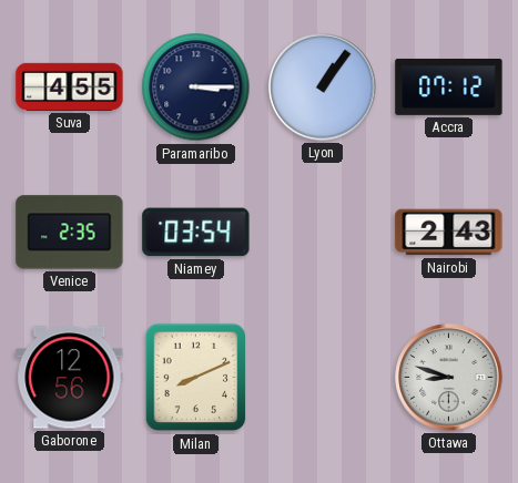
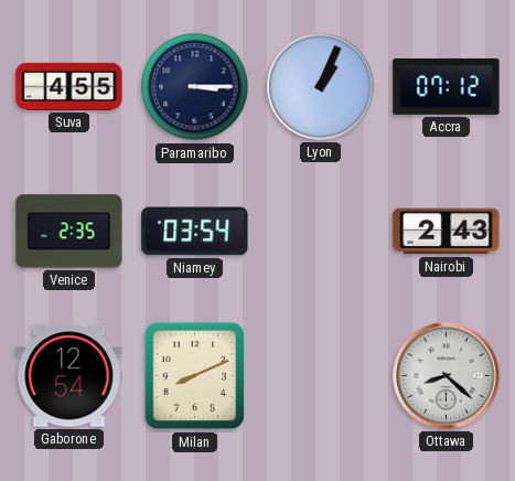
Lyon: 1:06 -> 1:04 (321, 87)
Gaborone: 12:56 -> 12:54 (69, 376)
Ottawa: 8:48 -> 8:22 (447, 376)
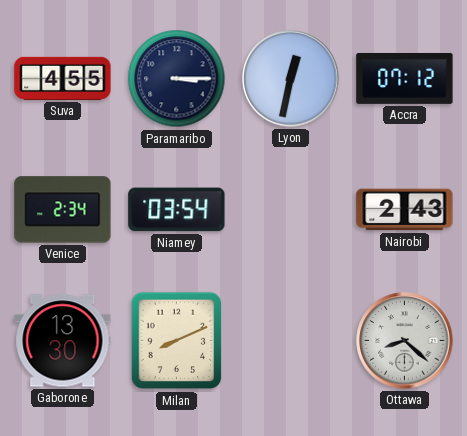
Lyon: 1:04 -> 12:32 (291, 79)
Venice: 2:35 -> 2:34 (63, 210)
Gaborone: 12:54 -> 13:30 (63, 341)
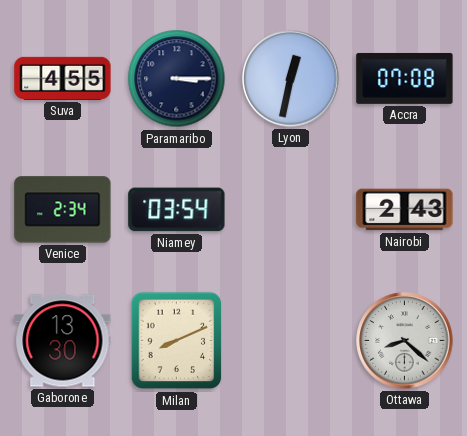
Accra: 07:12 -> 07:08 (405, 78)
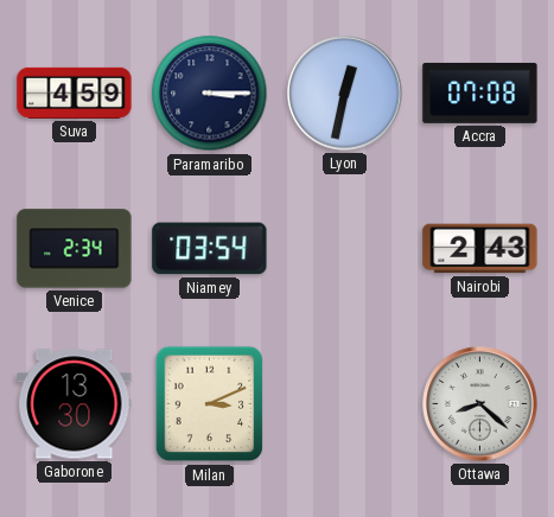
Suva: 4:55 -> 4:59 (75, 92)
Milan: 8:11 -> 3:11 (210, 404)
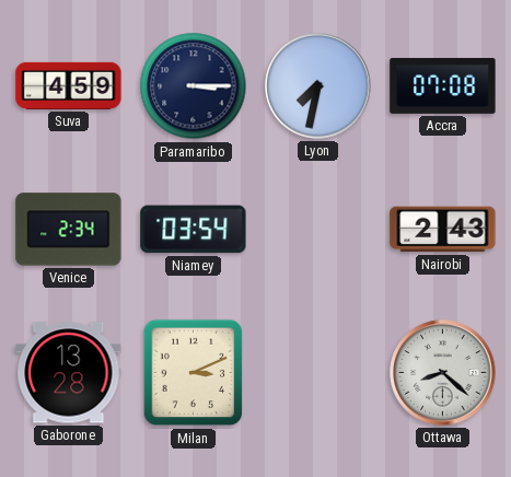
Lyon: 12:32 -> 7:32 (318, 86)
Gaborone: 13:30 -> 13:28 (69, 373)
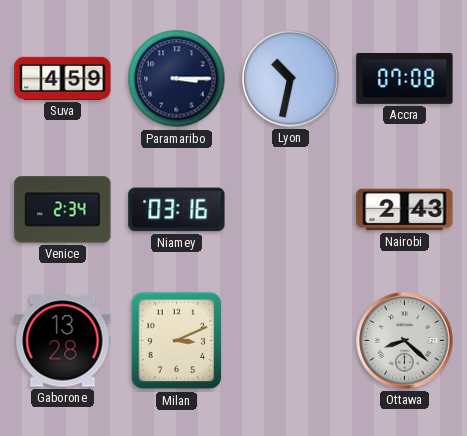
Lyon: 7:32 -> 10:32 (291, 79)
Niamey: 03:54 -> 03:16 (177, 210)
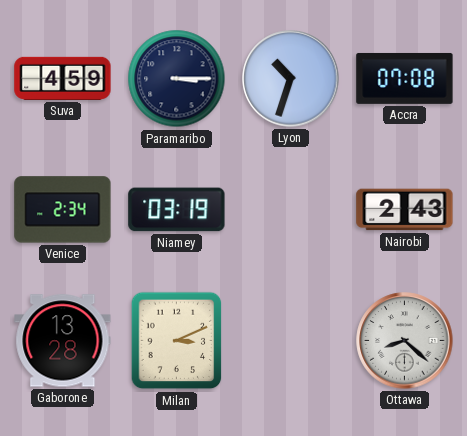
Lyon: 10:32 -> 10:33 (291, 79)
Niamey: 03:16 -> 03:19 (177, 210)
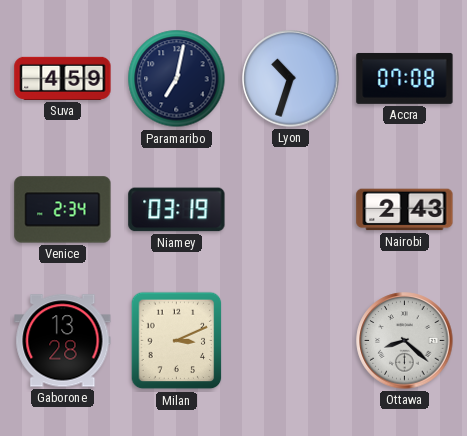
Paramaribo: 3:15 -> 7:02 (177, 79)
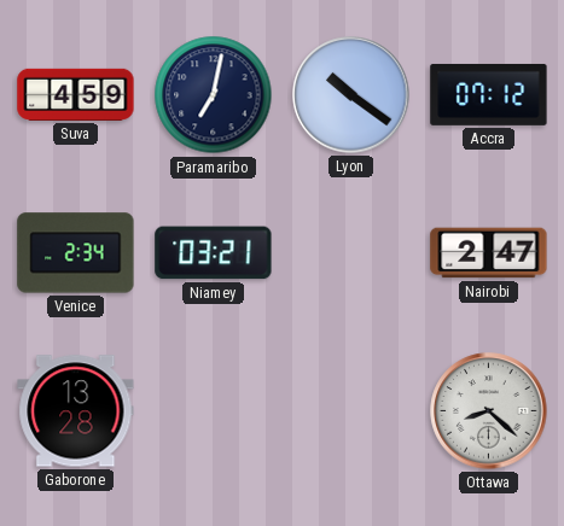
Lyon: 10:33 -> 10:21 (351, 95)
Accra: 07:08 -> 07:12 (489, 94)
Niamey: 03:19 -> 03:21 (214, 253)
Nairobi: 2:43 -> 2:47 (489, 253)
Milan: 3:11 -> none (177, 341)
